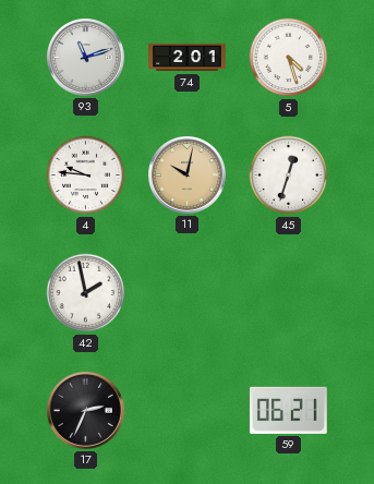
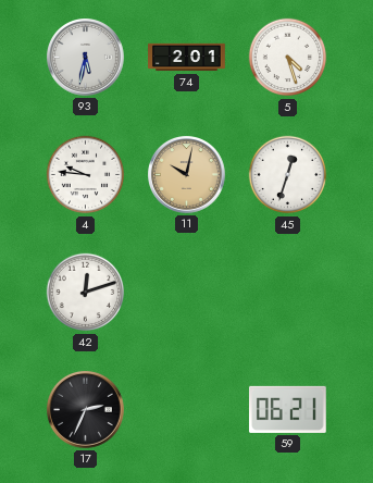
93: 11:12 -> 5:32 (86, 58)
42: 1:58 -> 12:12 (86, 293)
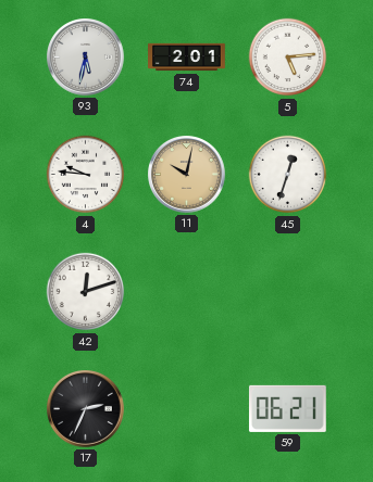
5: 4:27 -> 5:14 (288, 58)
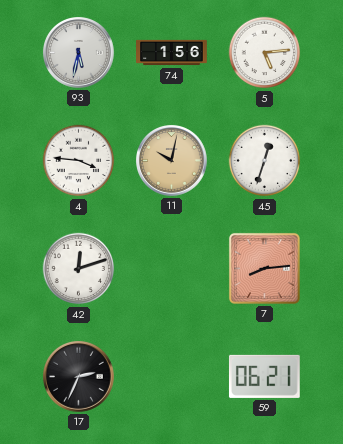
74: 2:01 -> 1:56 (172, 53)
4: 9:46 -> 3:46 (79, 161)
7: none -> 8:14 (264, 268)
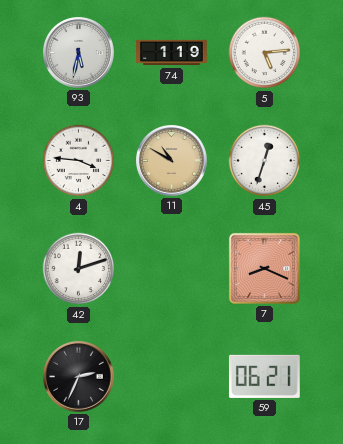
74: 1:56 -> 1:19 (172, 53)
11: 10:02 -> 10:50 (172, 161)
7: 8:14 -> 8:19 (264, 268)
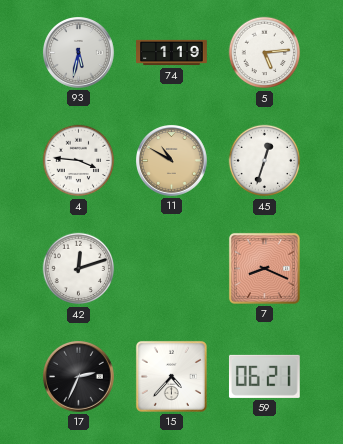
15: none -> 4:37 (171, 376)
